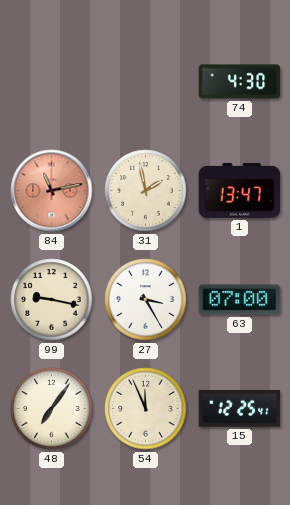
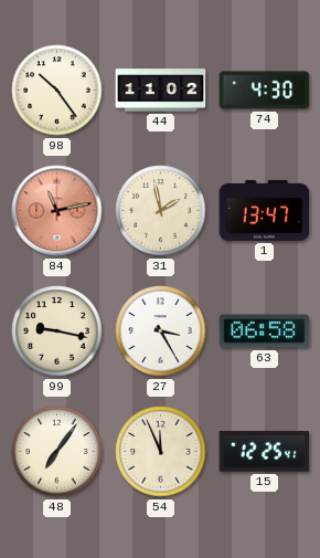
98: none -> 10:24 (57, 91)
44: none -> 11:02 (161, 91)
63: 07:00 -> 06:58 (265, 331)
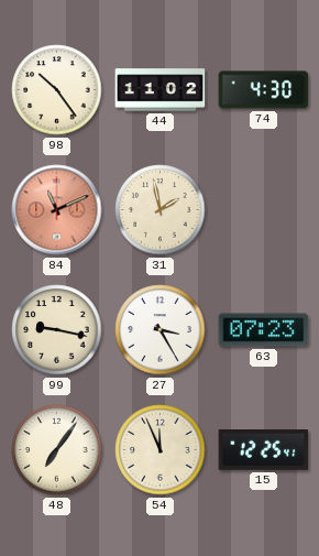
84: 11:13 -> 11:11 (57, 210)
1: 13:47 -> none (265, 210)
63: 06:58 -> 07:23 (264, 330)
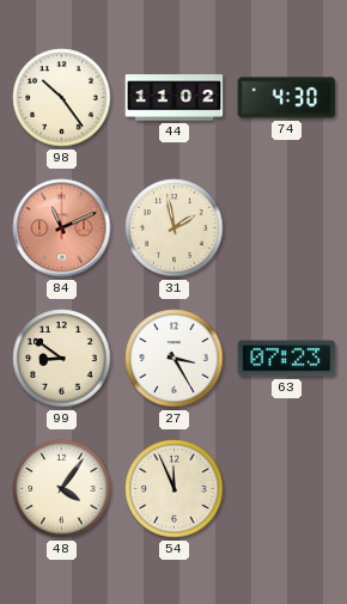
99: 9:17 -> 8:51 (62, 359)
48: 7:06 -> 4:06 (62, 489)
15: 12:25 -> none (264, 450)
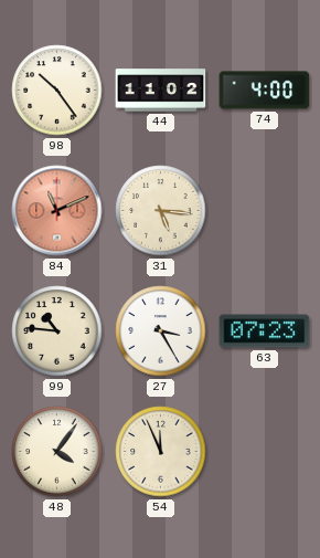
74: 4:30 -> 4:00 (265, 91)
31: 1:58 -> 5:16 (161, 211)
99: 8:51 -> 10:46 (57, 331)
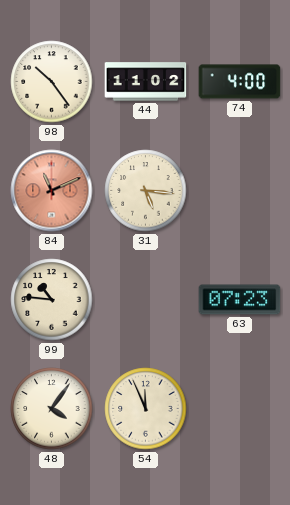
27: 3:25 -> none (161, 331)
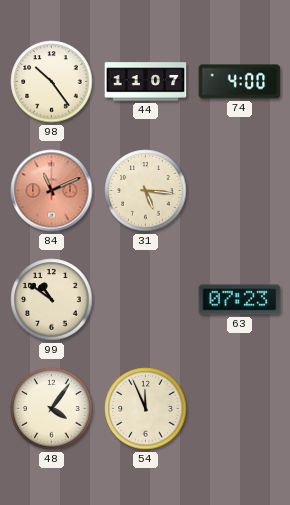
44: 11:02 -> 11:07 (146, 82)
99: 10:46 -> 10:51 (52, 300)
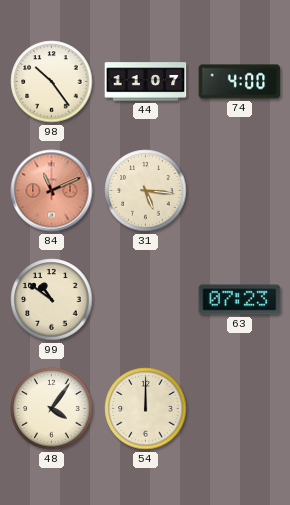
54: 11:56 -> 12:00 (146, 409)
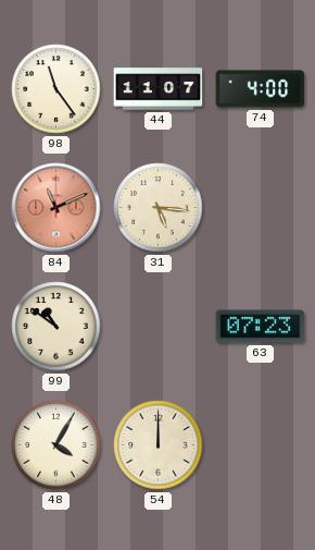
98: 10:24 -> 11:24 (56, 89)
48: 4:06 -> 4:05 (56, 445)
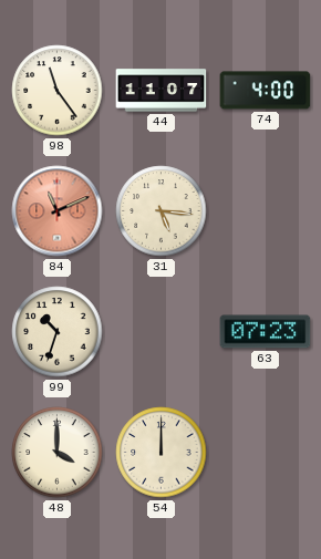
99: 10:51 -> 10:33 (58, 332)
48: 4:05 -> 4:00 (58, 453)
